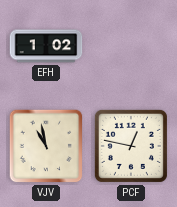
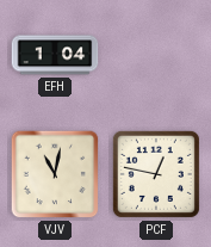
EFH: 1:02 -> 1:04 (55, 55)
VJV: 10:58 -> 11:02 (55, 174)
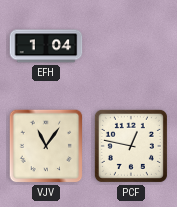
VJV: 11:02 -> 11:06 (46, 146)
